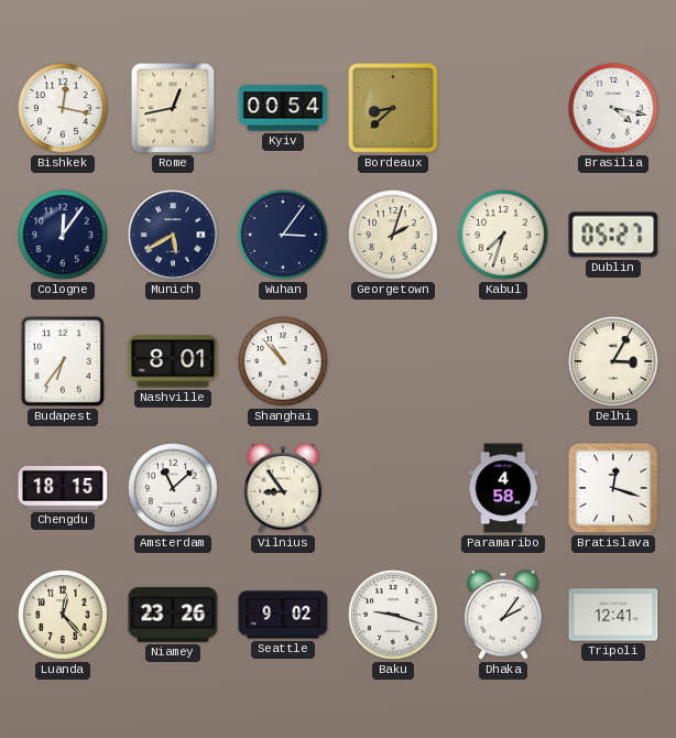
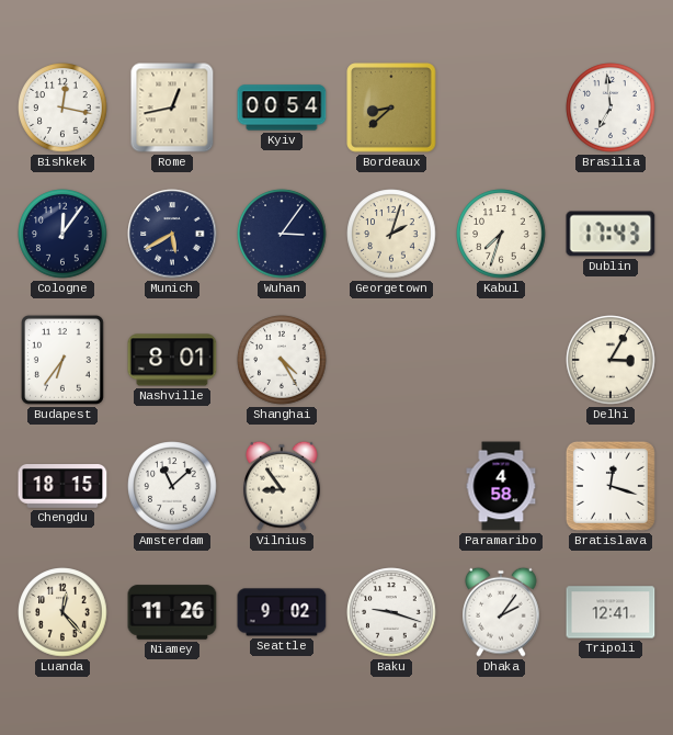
Brasilia: 4:17 -> 6:59 (611, 108)
Dublin: 05:27 -> 17:43 (611, 234)
Shanghai: 10:53 -> 4:25 (282, 360)
Niamey: 23:26 -> 11:26 (172, 612)
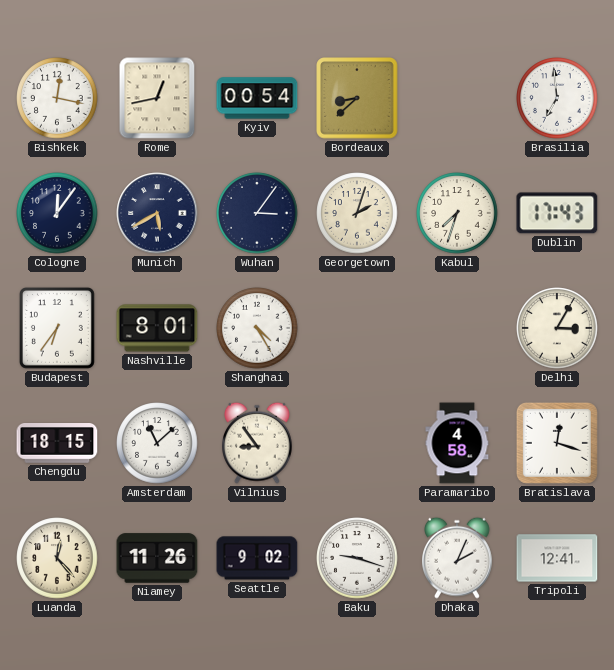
Dhaka: 2:06 -> 2:04 (458, 558)
